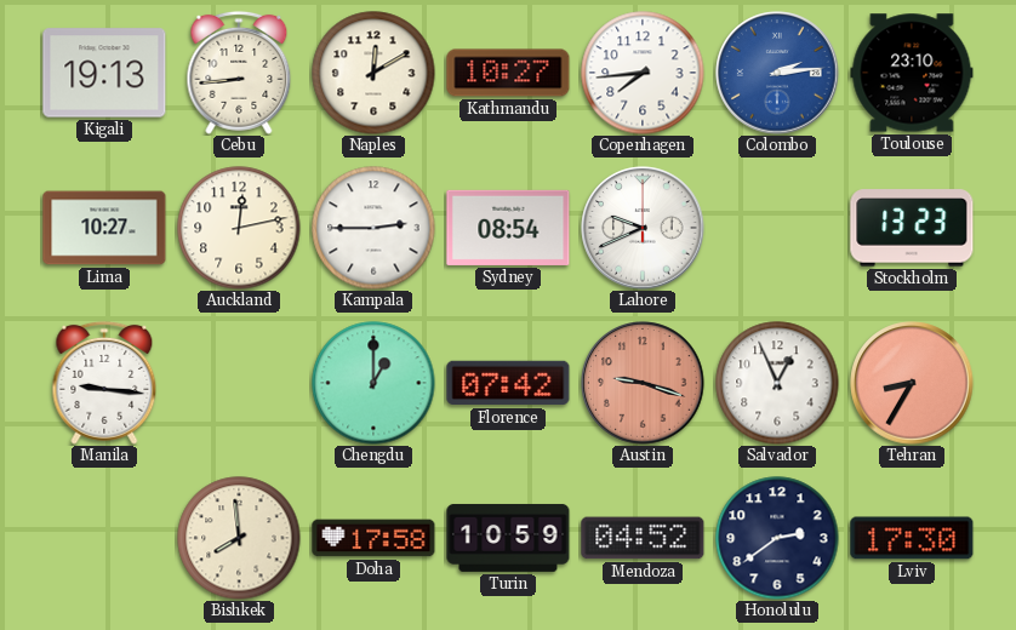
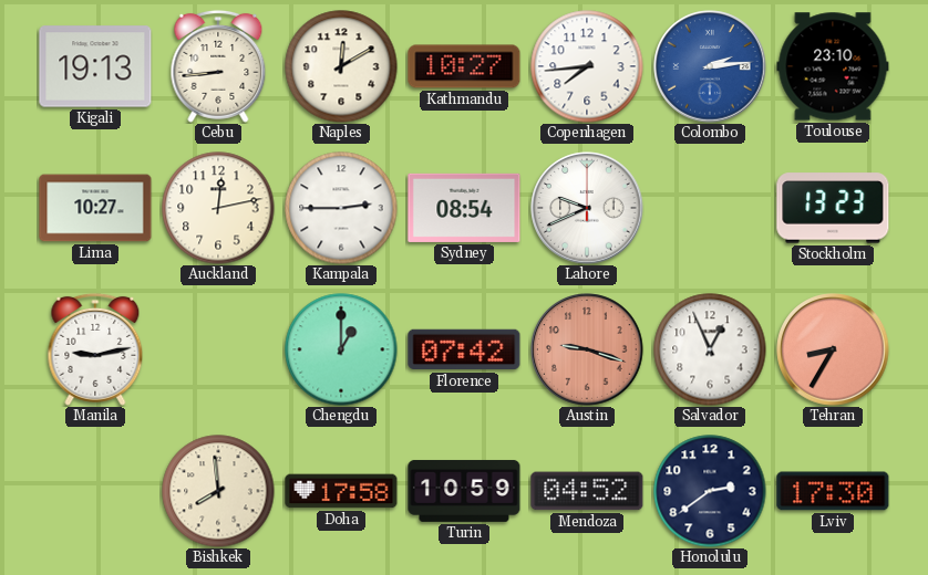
Manila: 9:16 -> 9:13 (95, 349)
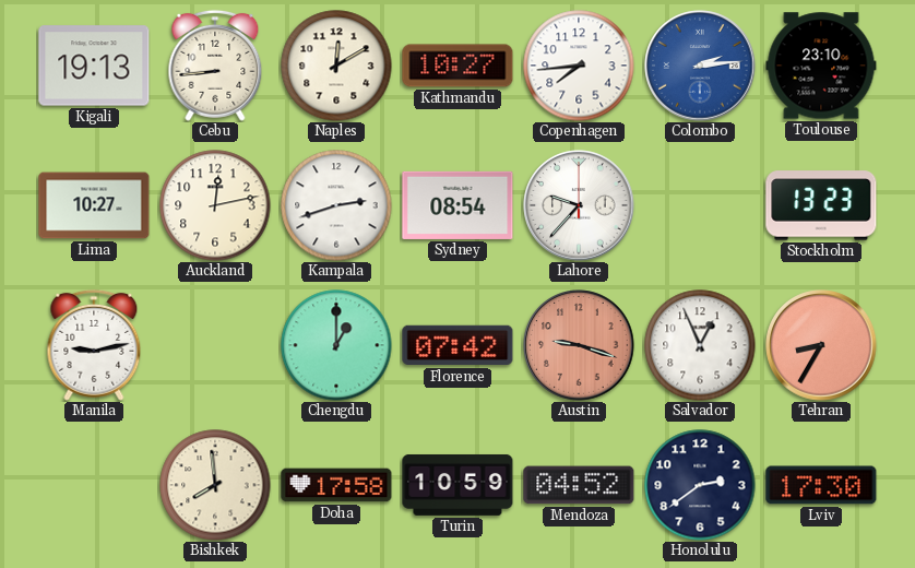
Kampala: 2:45 -> 2:42 (336, 205)
Lahore: 9:41 -> 9:37 (579, 205)
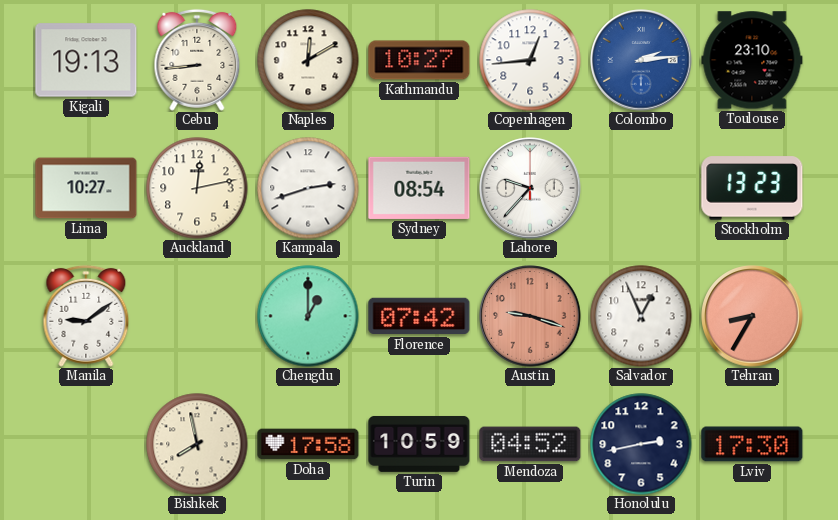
Copenhagen: 7:44 -> 12:44 (530, 60)
Manila: 9:13 -> 9:09 (86, 316)
Bishkek: 7:59 -> 7:58 (197, 444)
Honolulu: 2:39 -> 2:43 (641, 444)
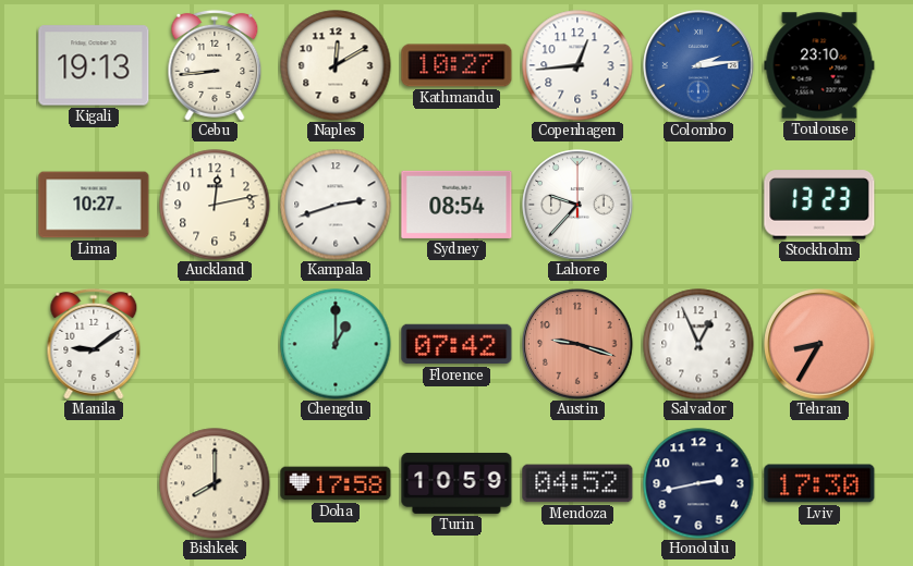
Bishkek: 7:58 -> 8:00 (215, 483)
